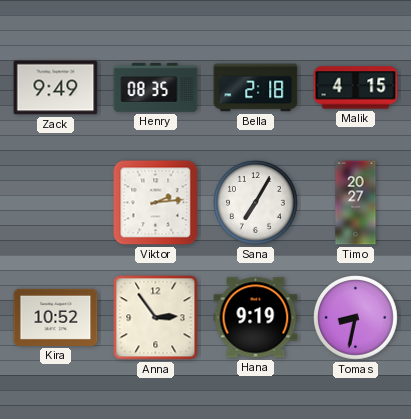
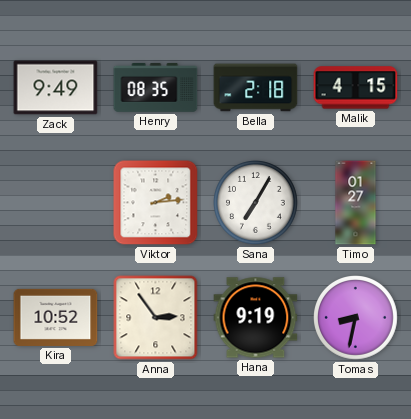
Timo: 20:27 -> 01:27 (356, 203)
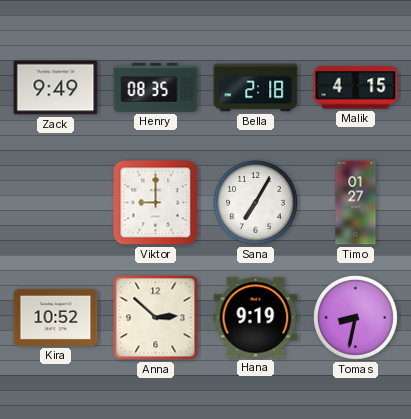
Viktor: 2:14 -> 9:00 (156, 203)
Anna: 2:54 -> 2:52 (156, 318)
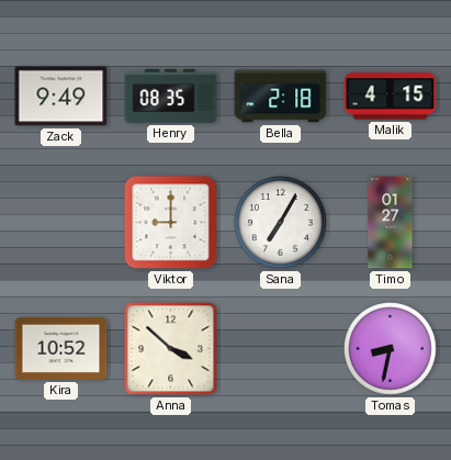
Anna: 2:52 -> 3:52 (171, 349)
Hana: 9:19 -> none (256, 318)
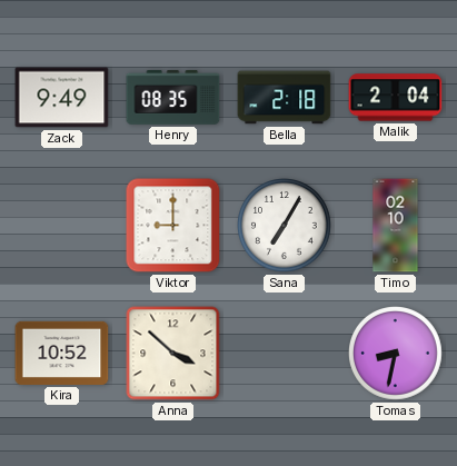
Malik: 4:15 -> 2:04 (396, 98)
Timo: 01:27 -> 02:10 (396, 226)
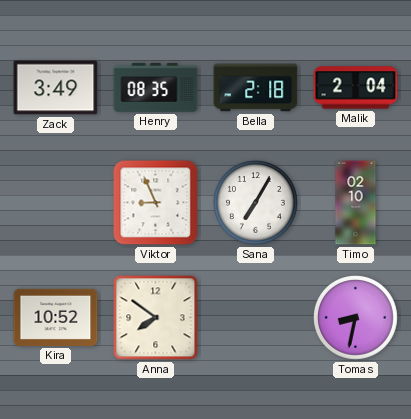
Zack: 9:49 -> 3:49 (56, 88)
Viktor: 9:00 -> 8:56 (156, 203)
Anna: 3:52 -> 7:51 (156, 318)
